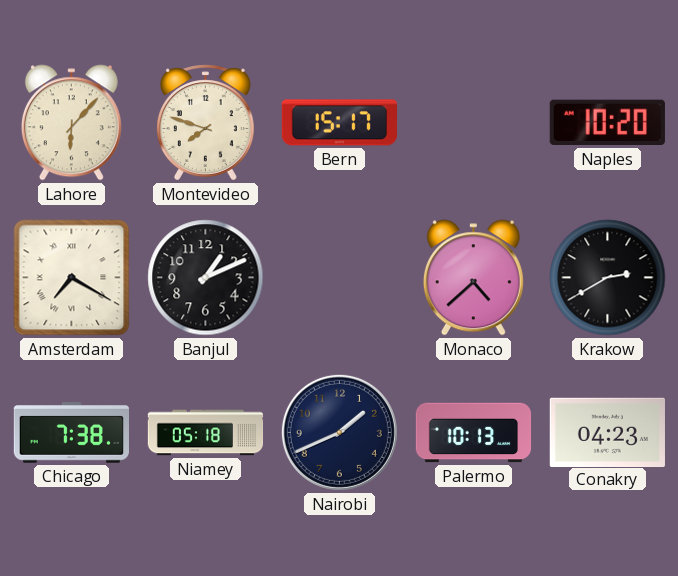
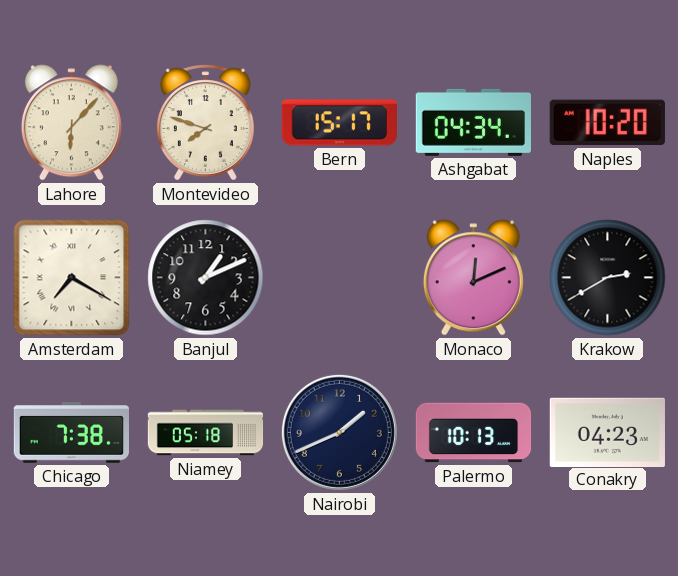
Ashgabat: none -> 04:34 (473, 122)
Monaco: 4:38 -> 12:11 (473, 278)
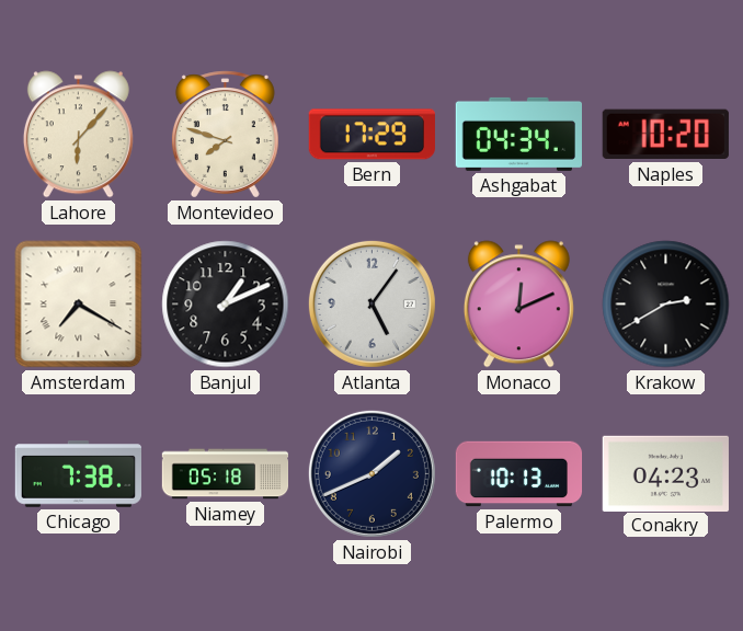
Bern: 15:17 -> 17:29 (371, 135)
Atlanta: none -> 5:06 (371, 303)
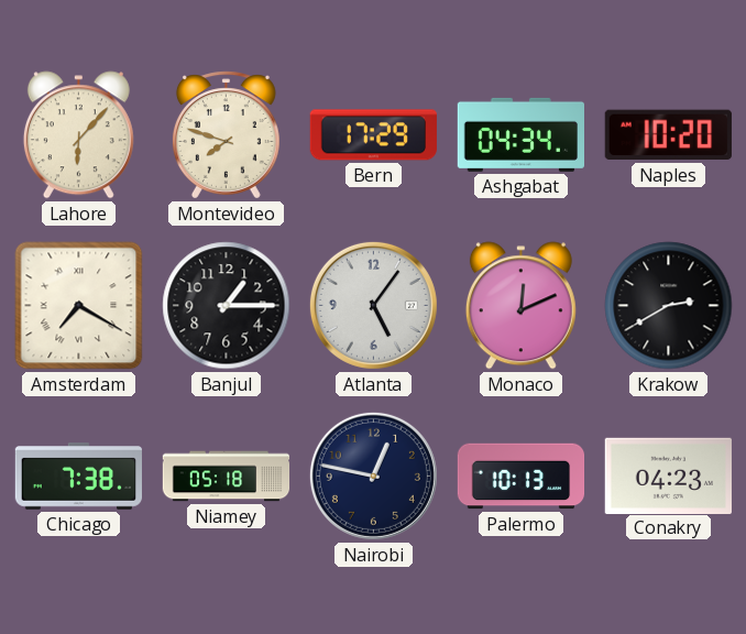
Banjul: 1:11 -> 1:15 (227, 306)
Nairobi: 1:41 -> 12:47 (373, 475)
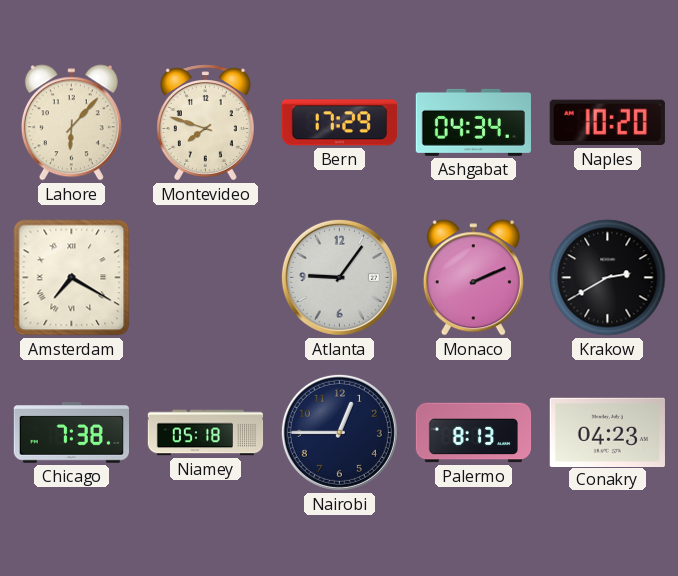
Banjul: 1:15 -> none (227, 306)
Atlanta: 5:06 -> 9:06 (339, 277)
Monaco: 12:11 -> 2:11 (473, 278)
Nairobi: 12:47 -> 12:45 (339, 432)
Palermo: 10:13 -> 8:13 (474, 433)
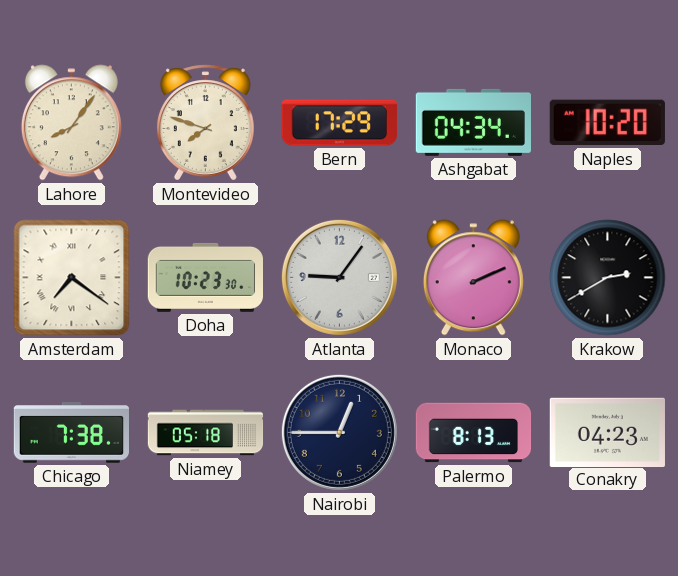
Lahore: 6:07 -> 8:06 (71, 123)
Amsterdam: 7:20 -> 7:21 (72, 278)
Doha: none -> 10:23 (205, 277)
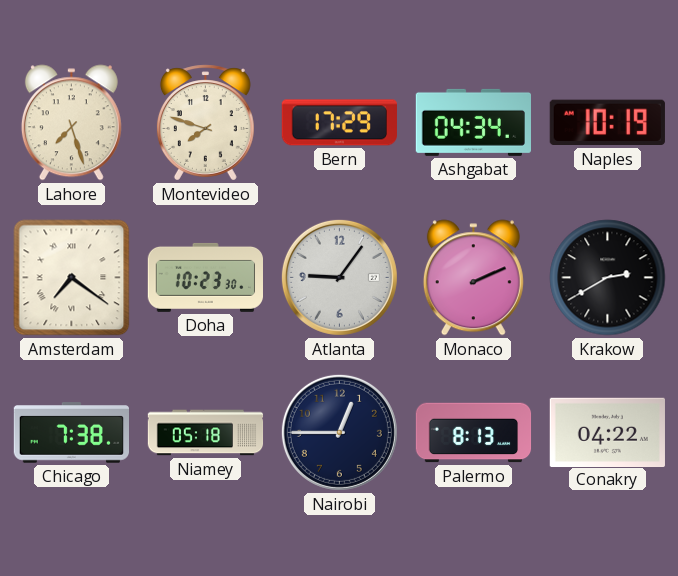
Lahore: 8:06 -> 7:27 (71, 123)
Naples: 10:20 -> 10:19 (607, 123)
Conakry: 04:23 -> 04:22 (607, 432)
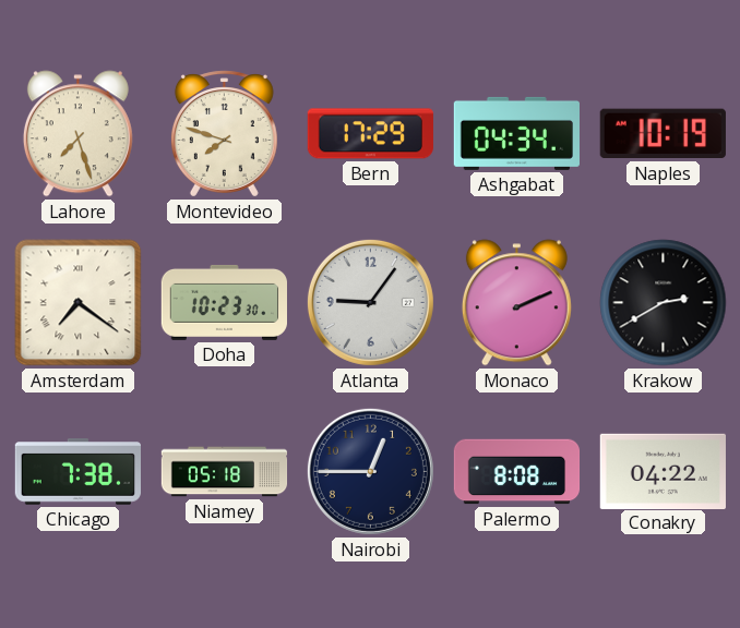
Palermo: 8:13 -> 8:08 (517, 472)
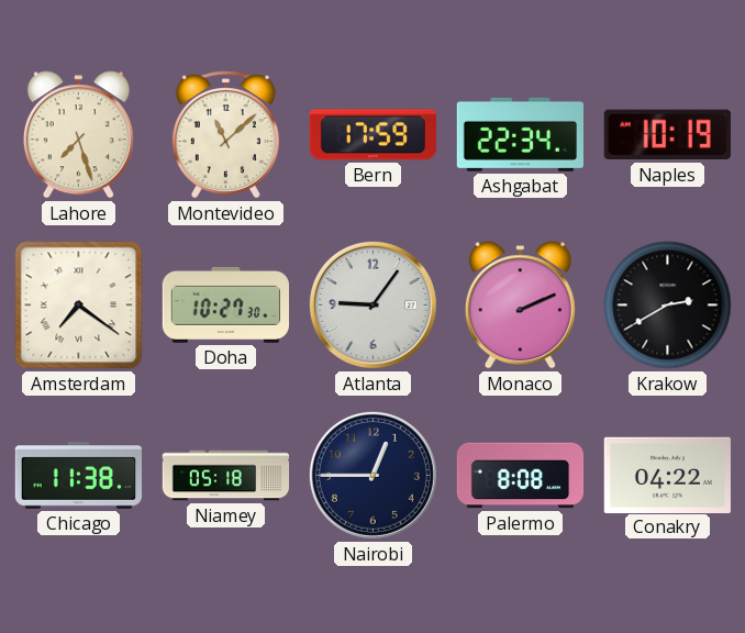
Montevideo: 7:48 -> 11:08 (225, 135)
Bern: 17:29 -> 17:59 (372, 135)
Ashgabat: 04:34 -> 22:34 (520, 134)
Doha: 10:23 -> 10:27 (225, 304)
Chicago: 7:38 -> 11:38 (78, 476)
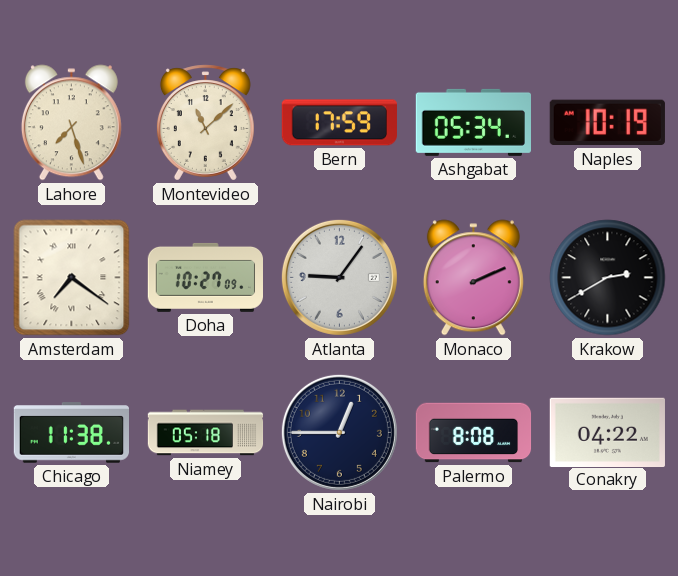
Ashgabat: 22:34 -> 05:34 (473, 122)
Doha: 10:27:30 -> 10:27:09 (205, 277)
